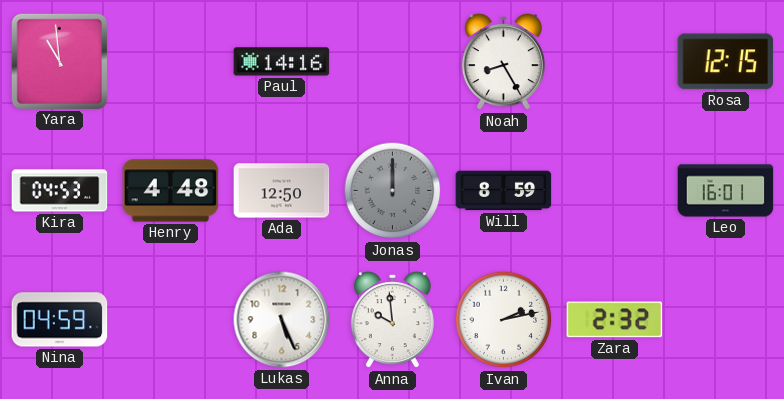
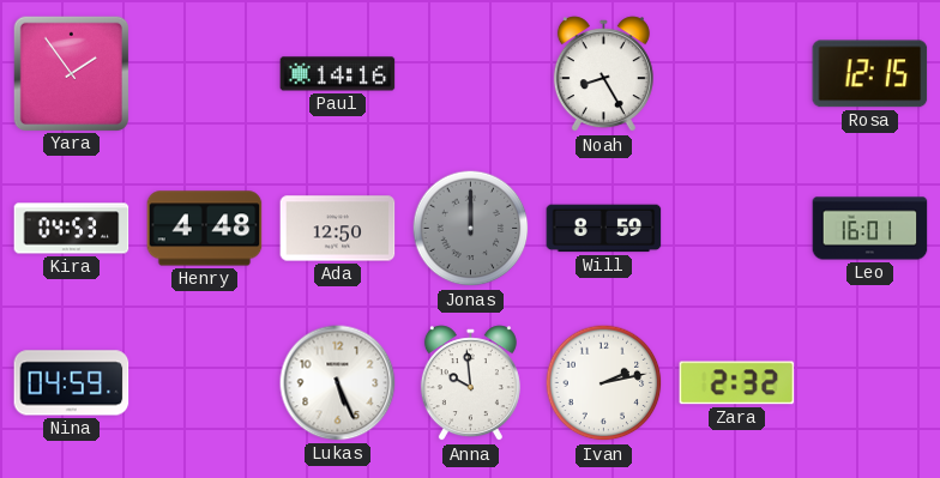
Yara: 10:59 -> 1:54 (71, 73)
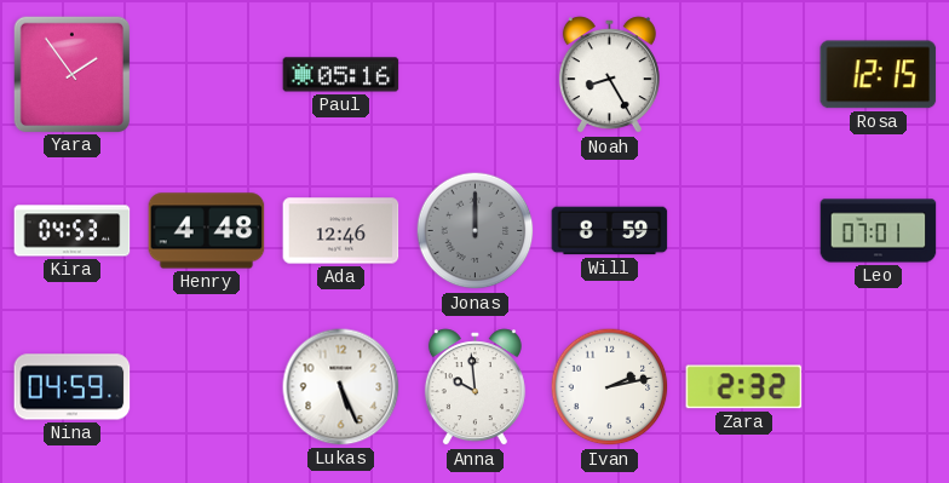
Paul: 14:16 -> 05:16 (341, 75)
Ada: 12:50 -> 12:46 (341, 231)
Leo: 16:01 -> 07:01 (879, 231)
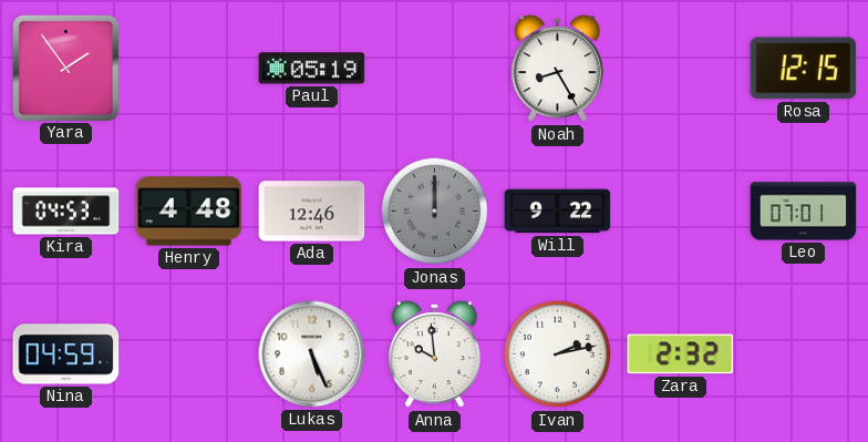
Paul: 05:16 -> 05:19 (312, 69)
Will: 8:59 -> 9:22 (558, 212)
